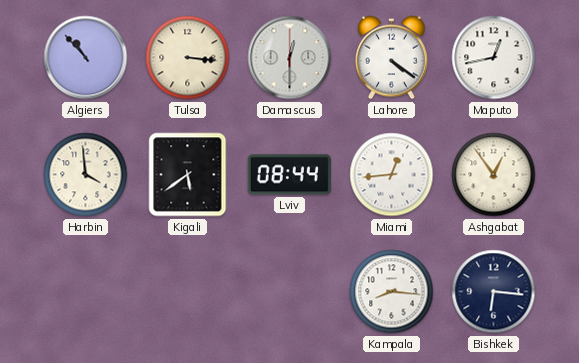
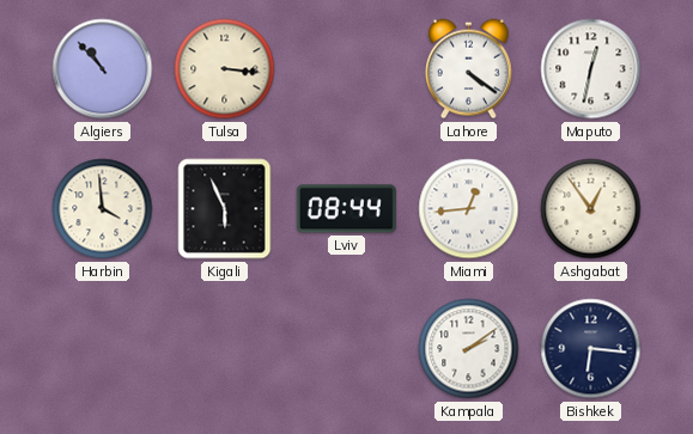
Damascus: 12:30 -> none (290, 58)
Maputo: 12:43 -> 12:32 (591, 69)
Kigali: 5:39 -> 5:56 (225, 209)
Kampala: 8:16 -> 2:09 (469, 349)
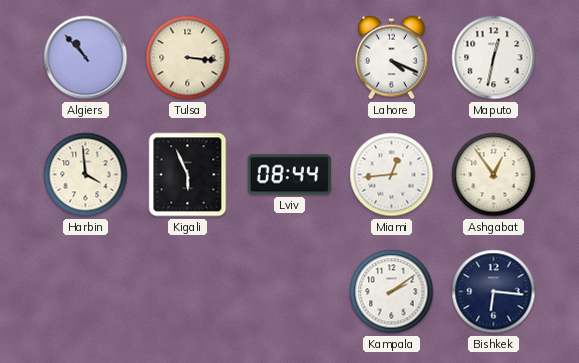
Lahore: 4:21 -> 4:19 (391, 58)
